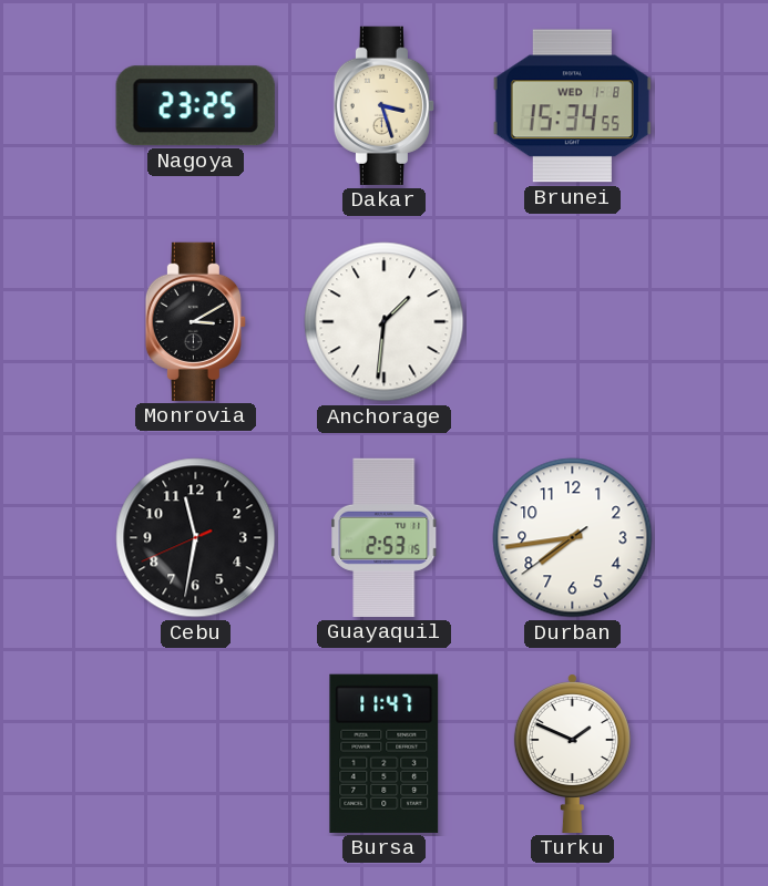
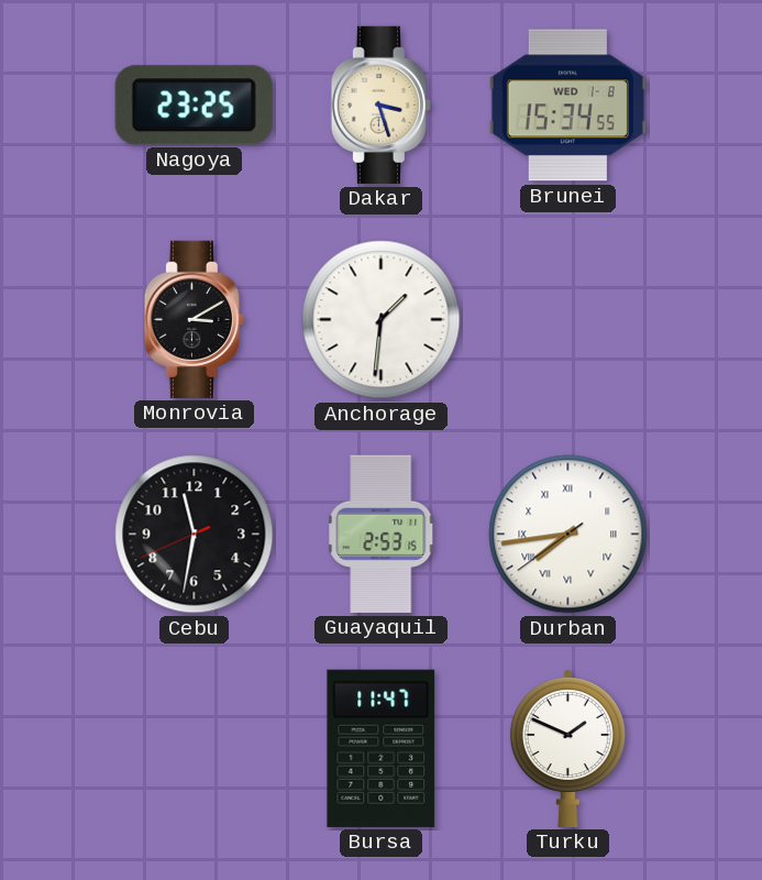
Durban numerals: Arabic -> Roman (568, 535)
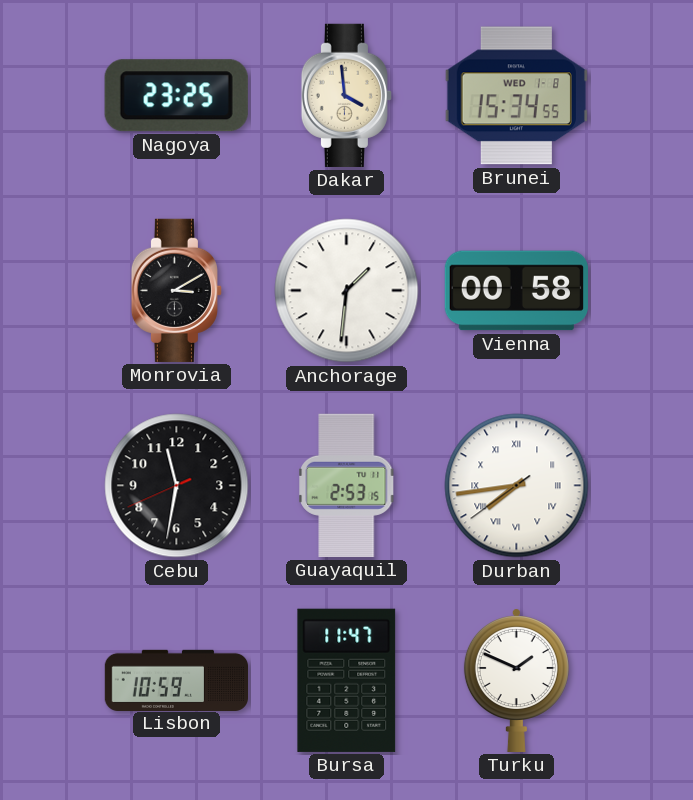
Dakar: 3:27 -> 3:59 (346, 95)
Vienna: none -> 00:58 (516, 291)
Lisbon: none -> 10:59 (177, 680)
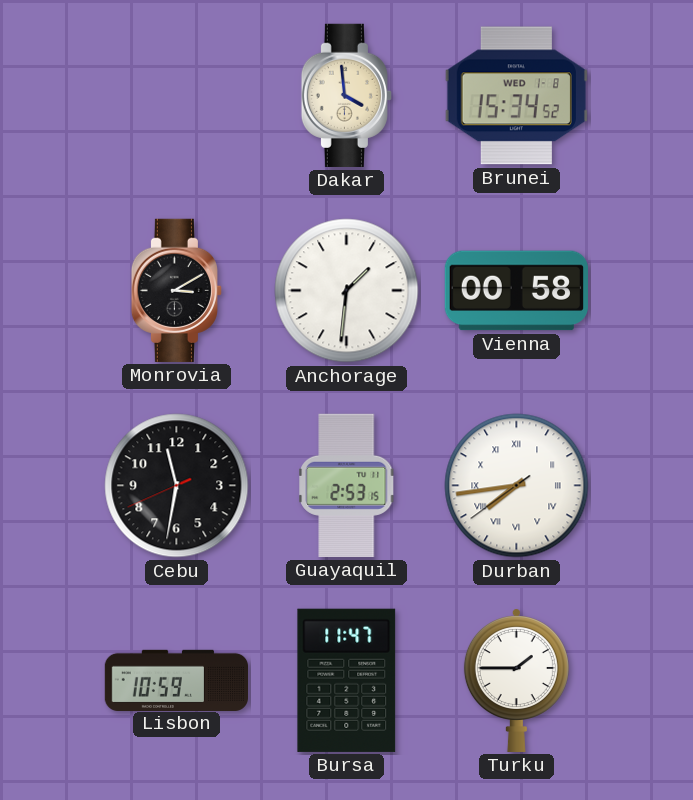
Nagoya: 23:25 -> none (176, 96)
Brunei: 15:34:55 -> 15:34:52 (516, 96)
Turku: 1:49 -> 1:45 (516, 680)
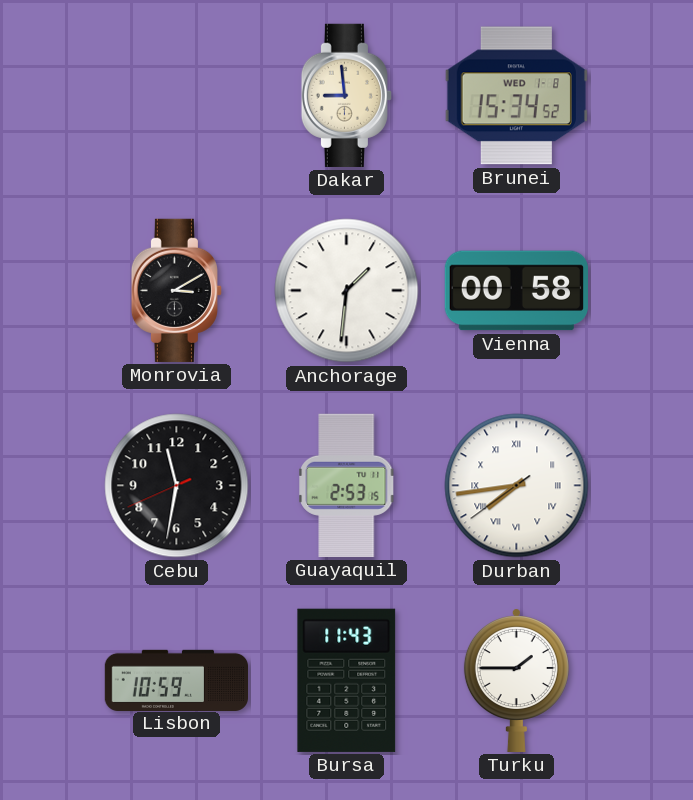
Dakar: 3:59 -> 8:59 (346, 95)
Bursa: 11:47 -> 11:43 (347, 680)
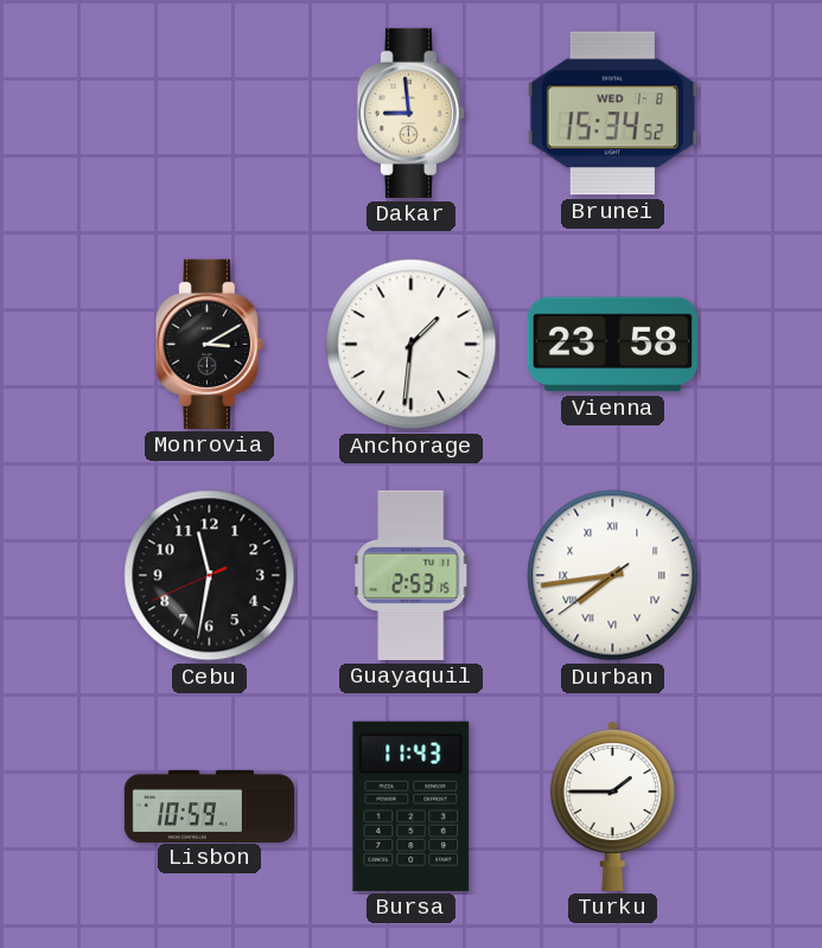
Vienna: 00:58 -> 23:58 (612, 345)
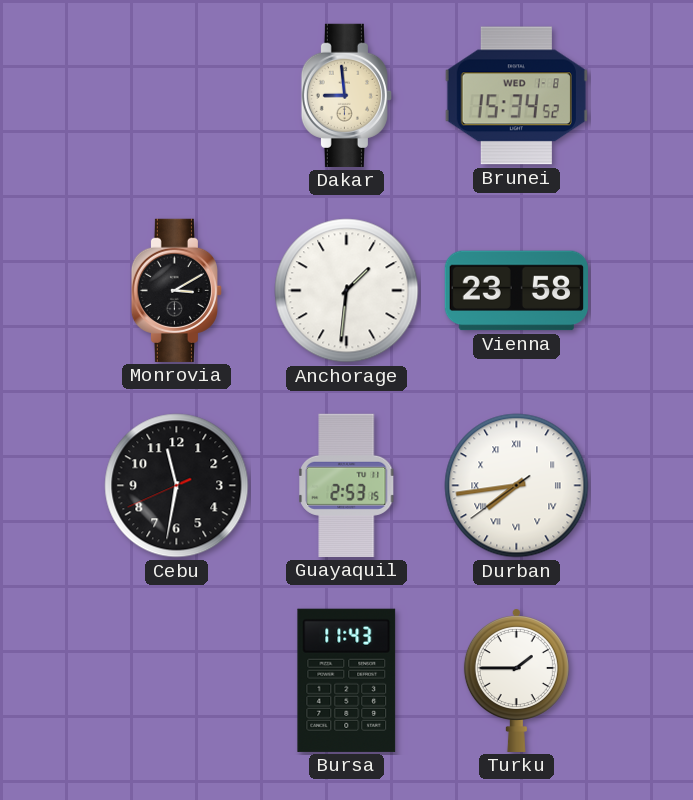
Lisbon: 10:59 -> none (210, 806)
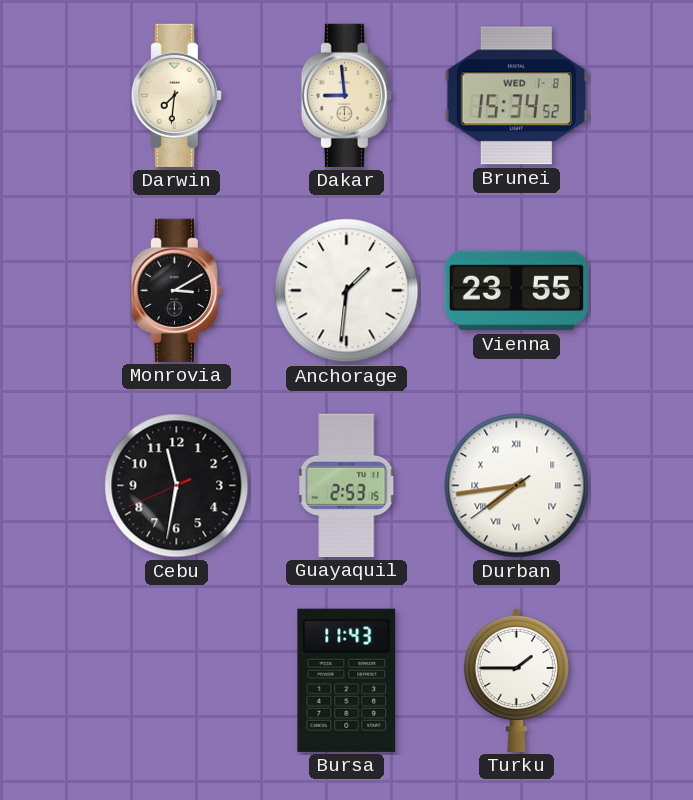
Darwin: none -> 7:31 (176, 95)
Vienna: 23:58 -> 23:55 (516, 291)
